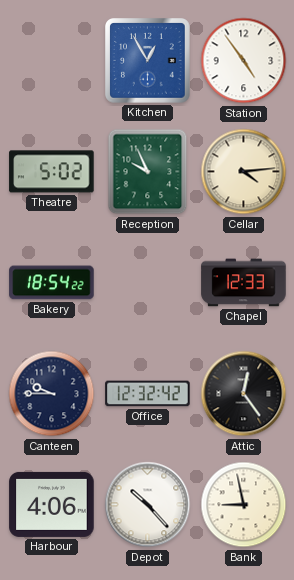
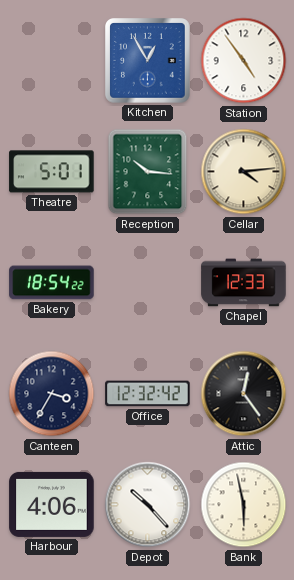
Theatre: 5:02 -> 5:01 (52, 172)
Reception: 9:56 -> 10:16 (148, 172)
Canteen: 9:45 -> 3:35 (52, 394)
Bank: 8:58 -> 5:58 (244, 505)
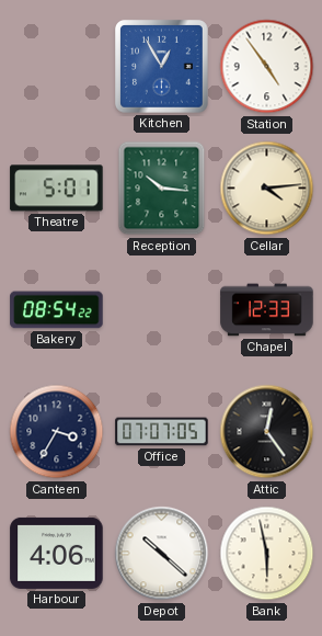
Bakery: 18:54 -> 08:54 (57, 310)
Office: 12:32 -> 07:07 (162, 432)
Depot: 10:23 -> 10:22 (162, 554)
